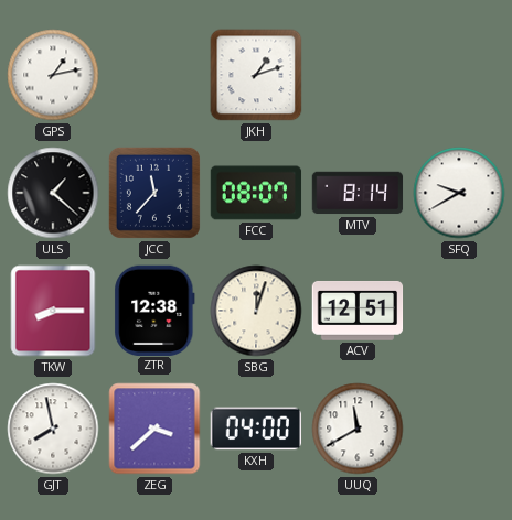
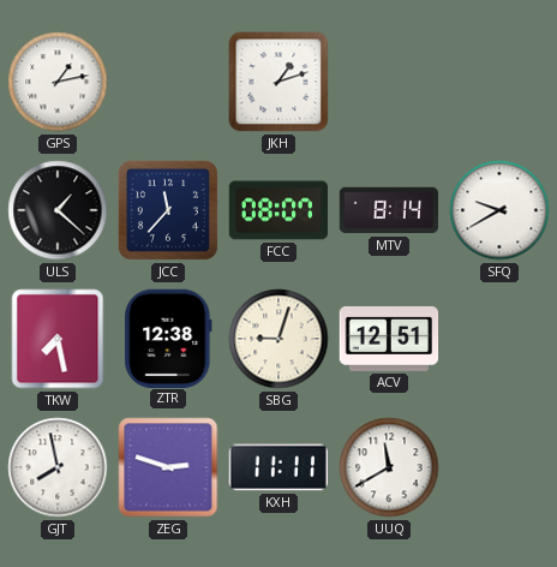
TKW: 8:15 -> 7:28 (58, 339)
SBG: 12:03 -> 9:03 (278, 339)
ZEG: 3:38 -> 2:48 (168, 467)
KXH: 04:00 -> 11:11 (277, 467)
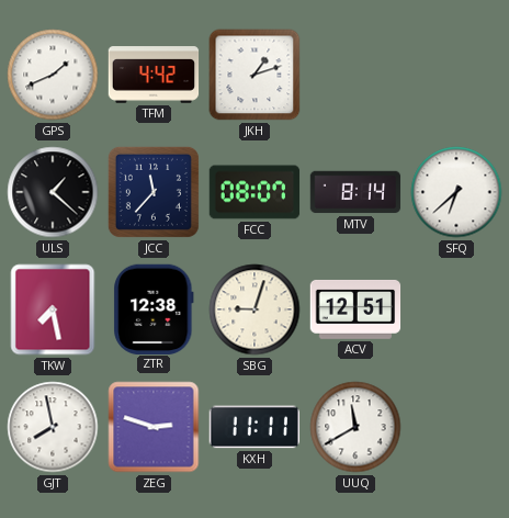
GPS: 1:13 -> 1:41 (53, 75)
TFM: none -> 4:42 (154, 75)
SFQ: 9:40 -> 6:38 (456, 192)
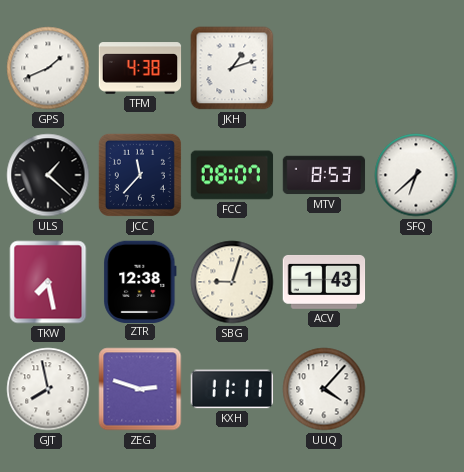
TFM: 4:42 -> 4:38 (140, 68)
MTV: 8:14 -> 8:53 (324, 175)
ACV: 12:51 -> 1:43 (324, 282)
UUQ: 11:40 -> 4:07 (324, 389)
